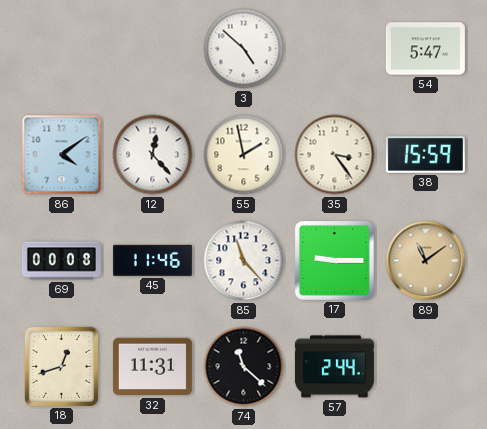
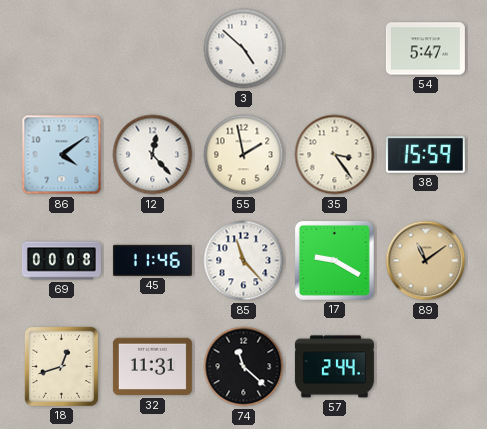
17: 9:15 -> 9:20 (334, 260)
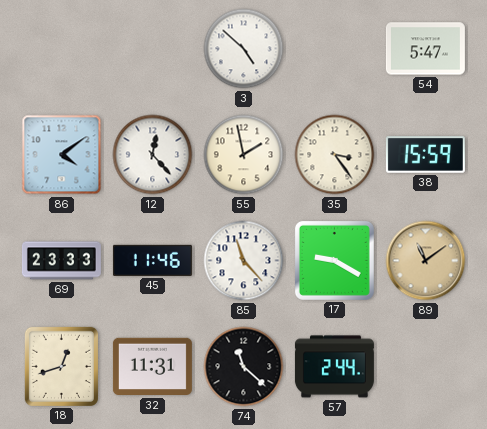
69: 00:08 -> 23:33 (61, 261)
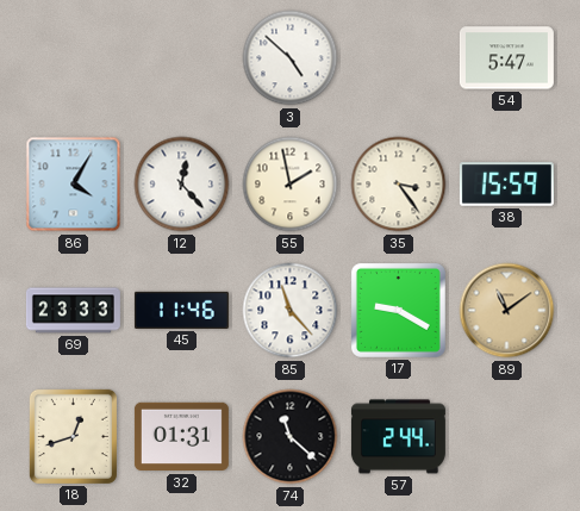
86: 4:09 -> 4:05 (74, 185)
32: 11:31 -> 01:31 (181, 437)
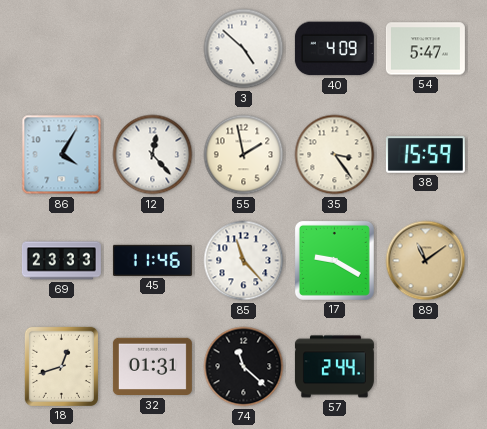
40: none -> 4:09 (334, 49)
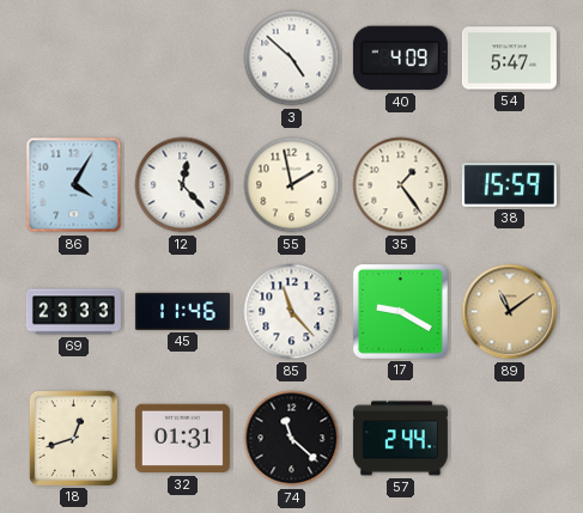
35: 3:24 -> 1:24 (401, 185)
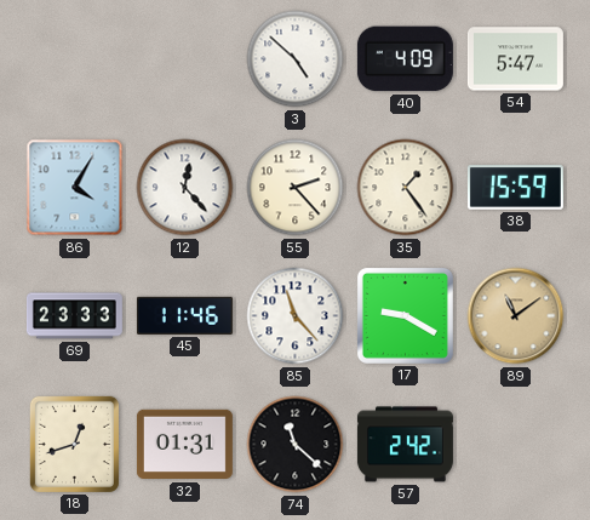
55: 1:58 -> 2:23 (296, 188)
57: 2:44 -> 2:42 (405, 445)
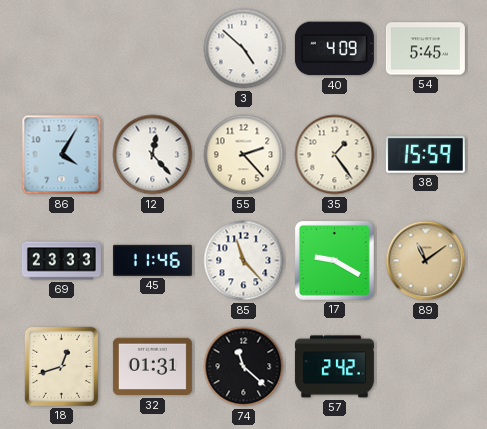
54: 5:47 -> 5:45 (425, 49)
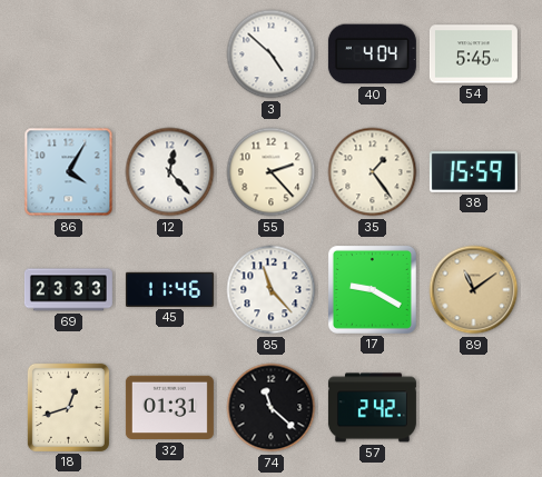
40: 4:09 -> 4:04 (372, 54)
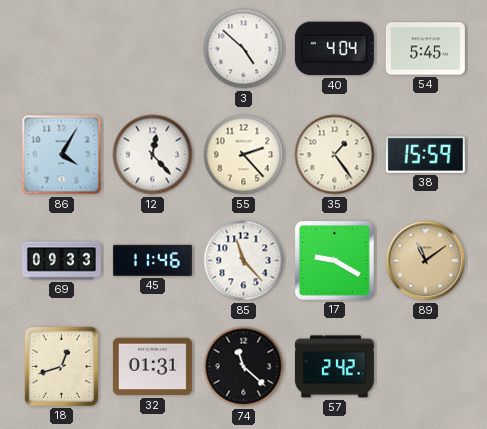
69: 23:33 -> 09:33 (61, 261)
